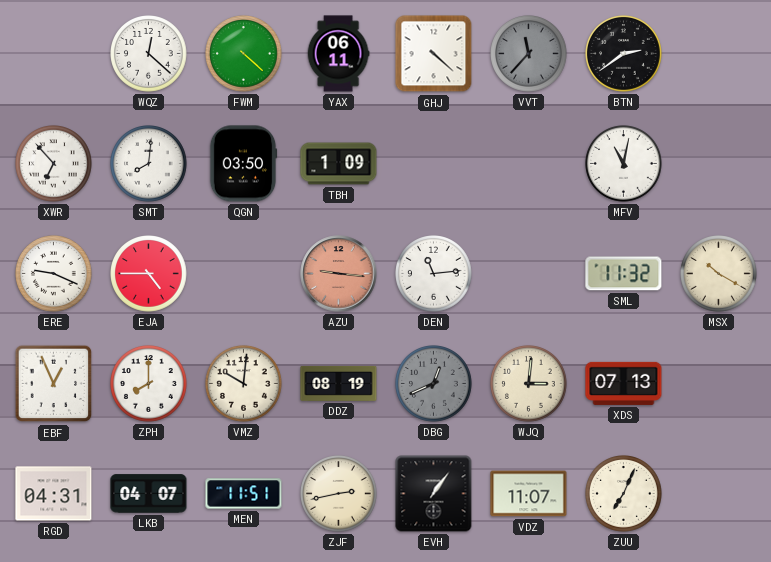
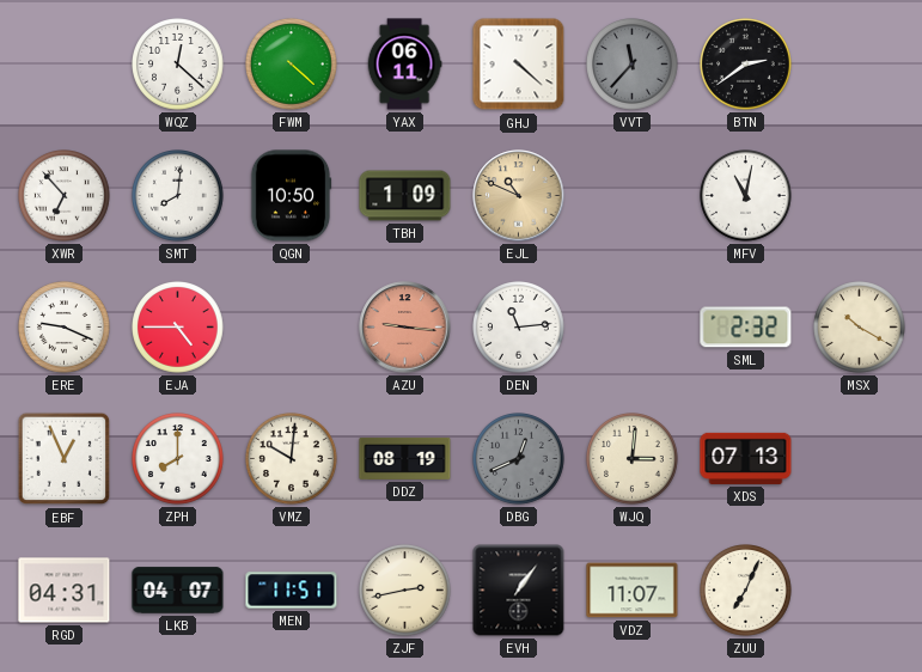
QGN: 03:50 -> 10:50 (291, 196)
EJL: none -> 10:49 (519, 196)
SML: 11:32 -> 2:32 (746, 328)
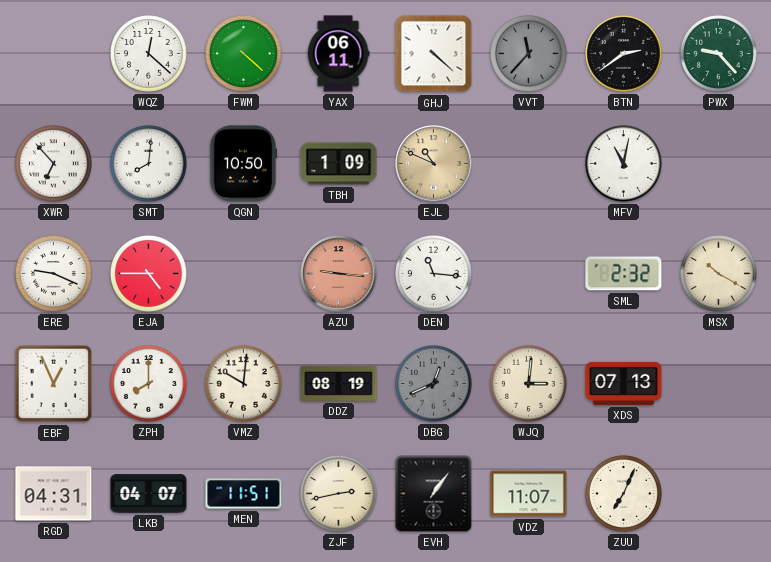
PWX: none -> 9:23 (719, 54)
DEN: 11:14 -> 11:16 (434, 274)
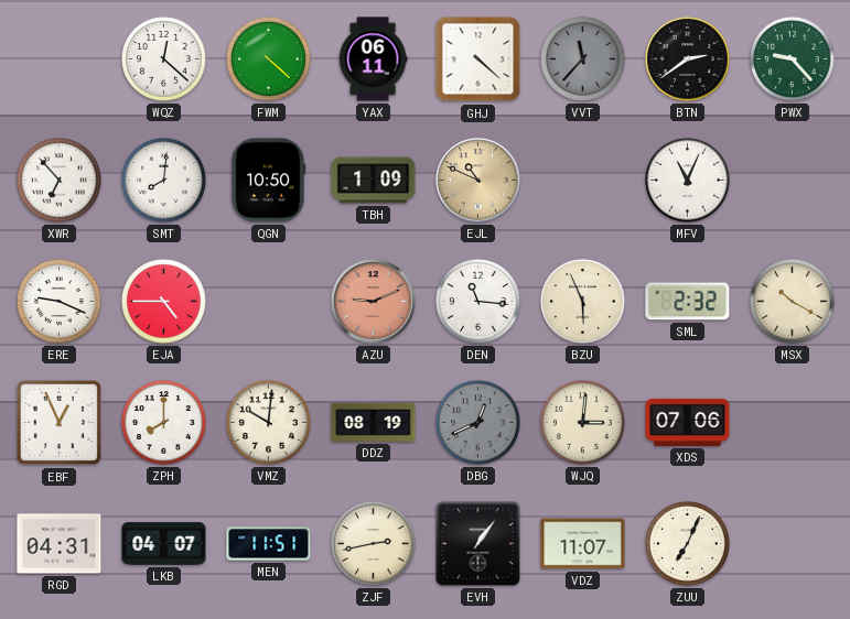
MFV: 11:02 -> 11:04 (688, 181)
AZU: 9:16 -> 9:11 (374, 302)
BZU: none -> 5:56 (583, 302)
XDS: 07:13 -> 07:06 (688, 422)
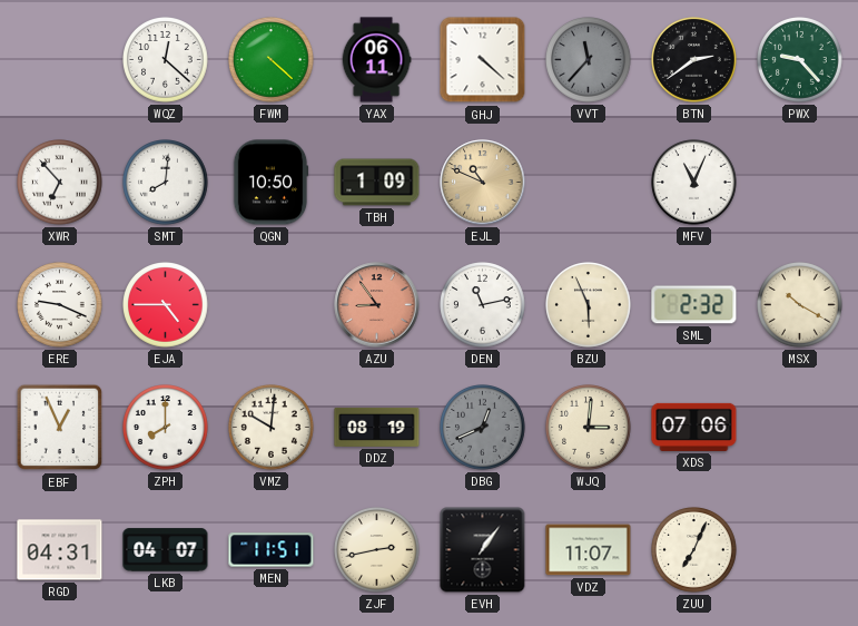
AZU: 9:11 -> 8:54 (377, 305)
DEN: 11:16 -> 11:13 (483, 305)
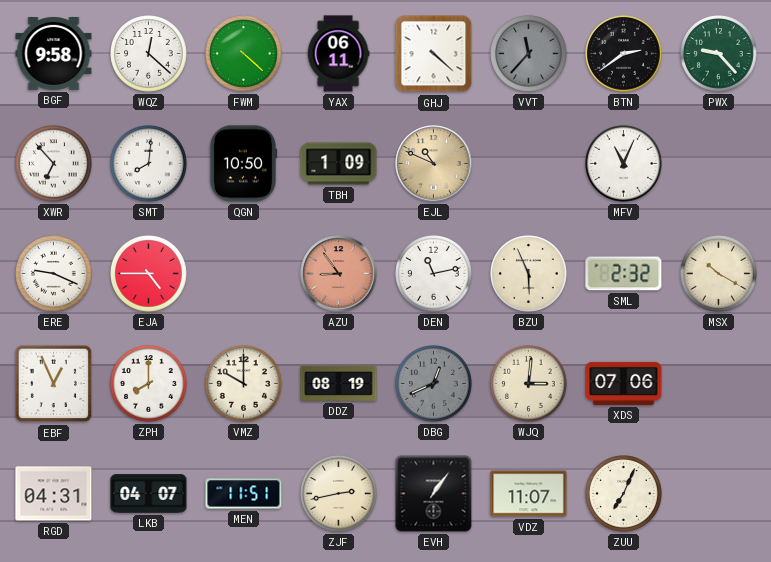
BGF: none -> 9:58 (54, 53)
VMZ: 10:01 -> 10:00 (244, 384)
